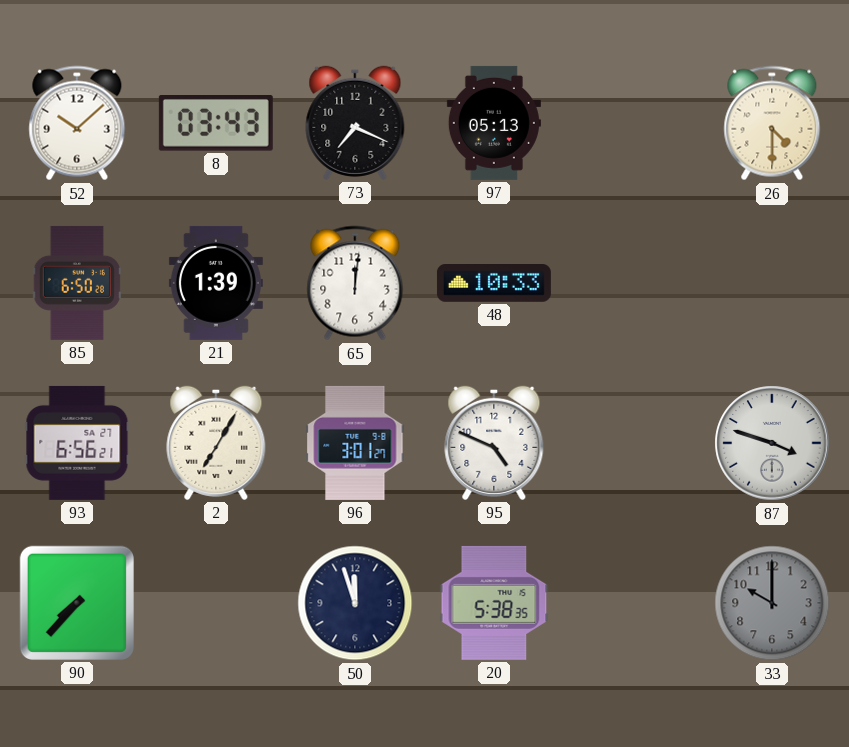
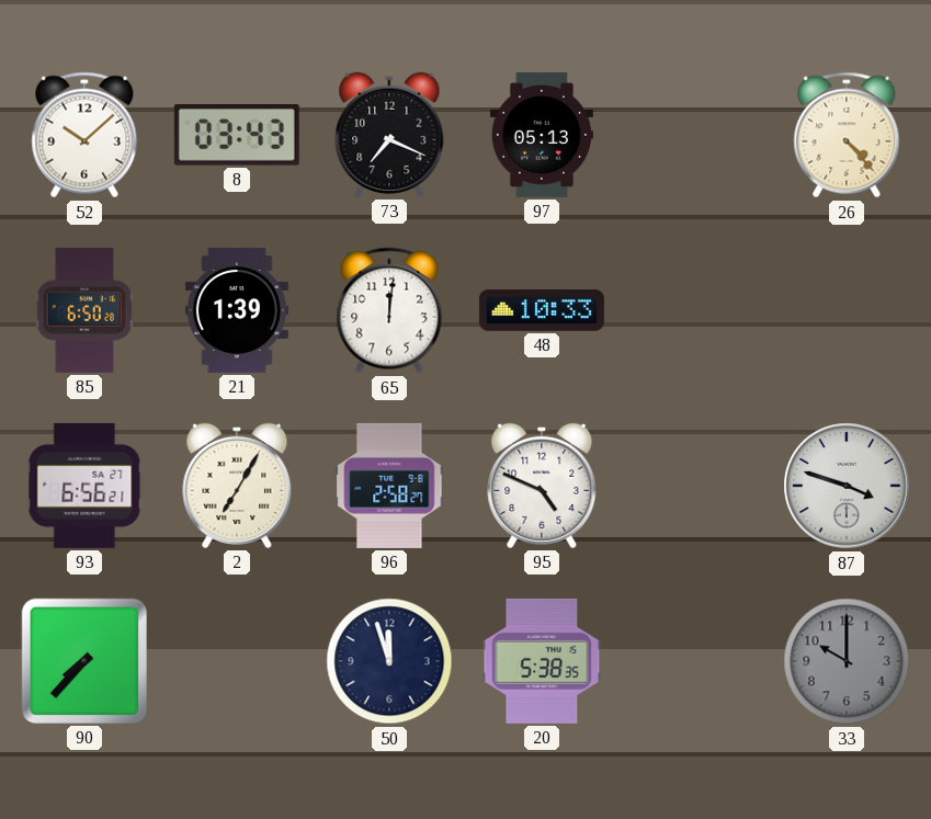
26: 4:30 -> 4:23 (847, 135)
96: 3:01 -> 2:58 (389, 486)
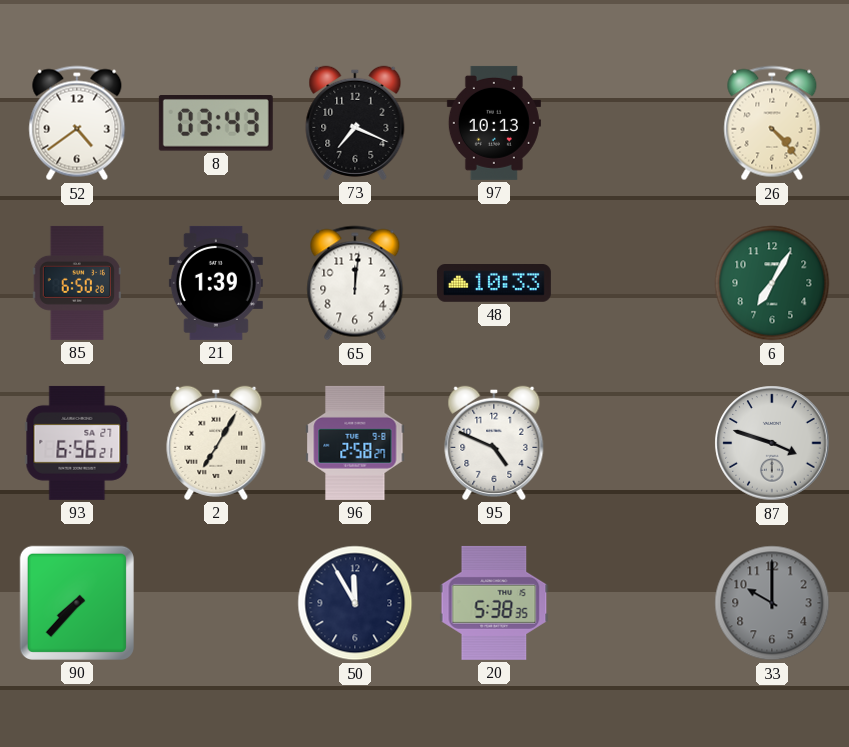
52: 10:08 -> 4:39 (77, 123)
97: 05:13 -> 10:13 (494, 123)
6: none -> 7:05 (772, 283)
50: 11:57 -> 11:55 (355, 603)
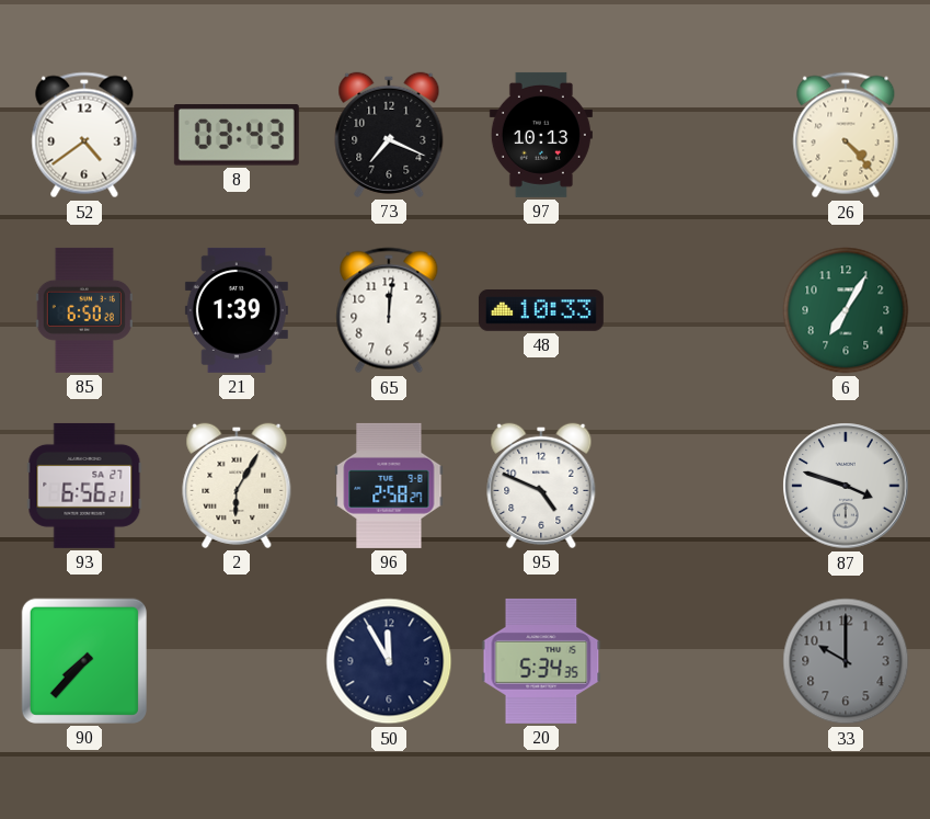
2: 7:05 -> 6:05 (237, 486)
20: 5:38 -> 5:34 (541, 661)
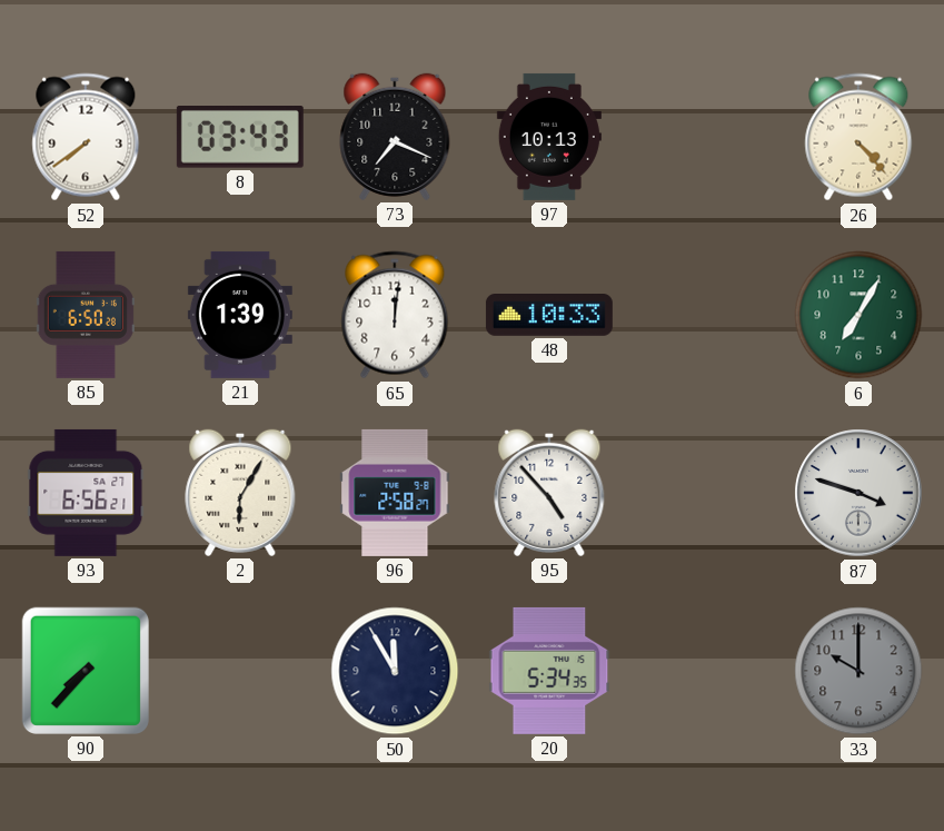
52: 4:39 -> 7:39 (86, 137)
95: 4:49 -> 4:53 (549, 493)
